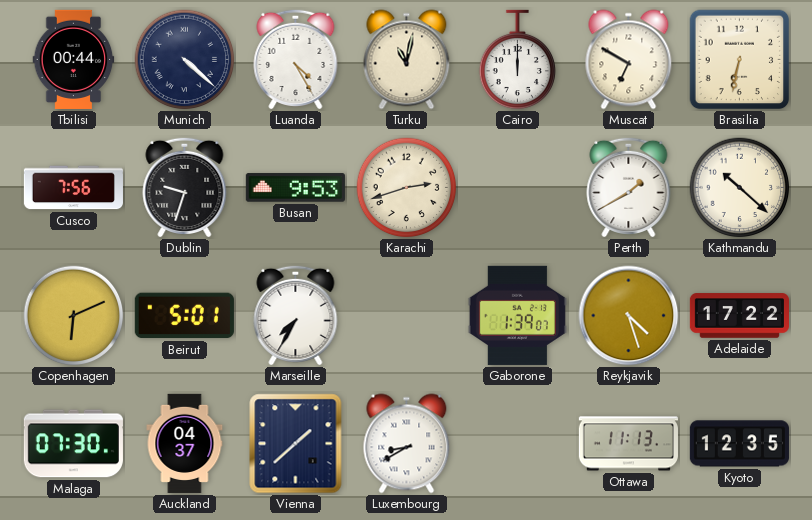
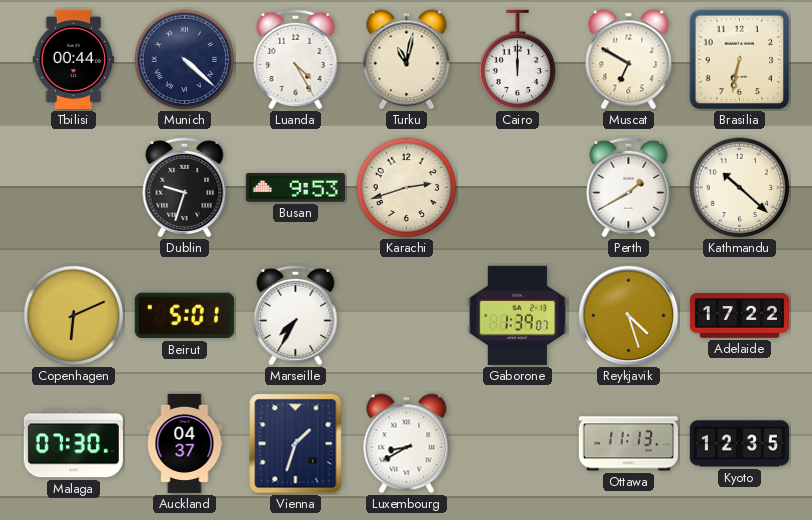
Cusco: 7:56 -> none (73, 188)
Vienna: 1:38 -> 1:33 (296, 444)
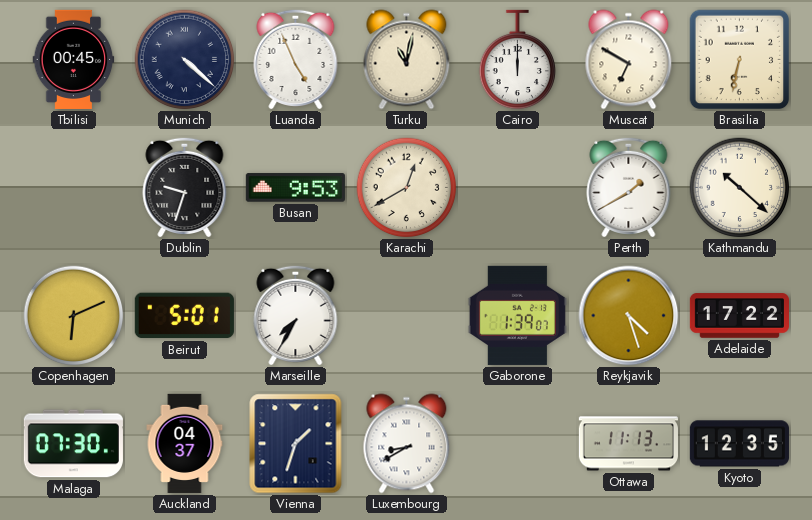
Tbilisi: 00:44 -> 00:45 (74, 59)
Luanda: 4:25 -> 4:56 (296, 59)
Karachi: 2:42 -> 12:40 (407, 188)
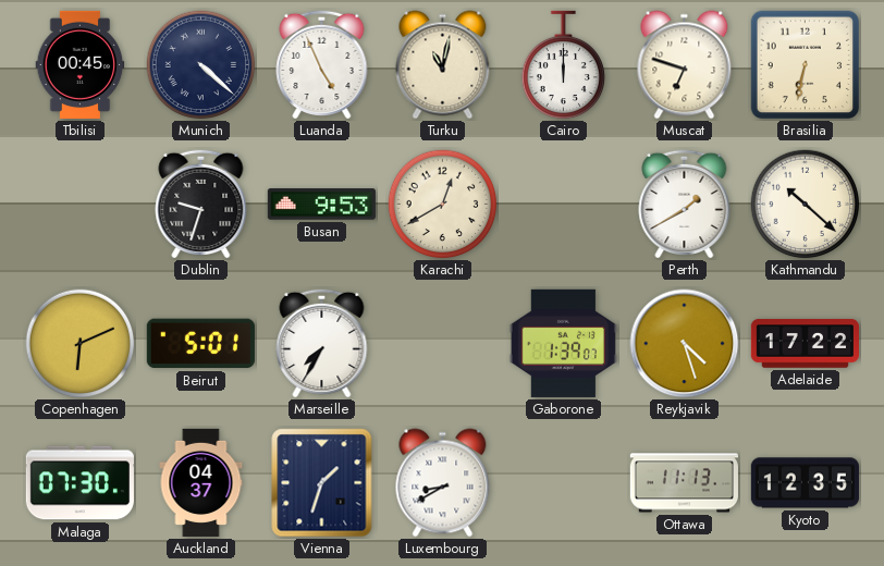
Muscat: 6:50 -> 6:48 (685, 65)
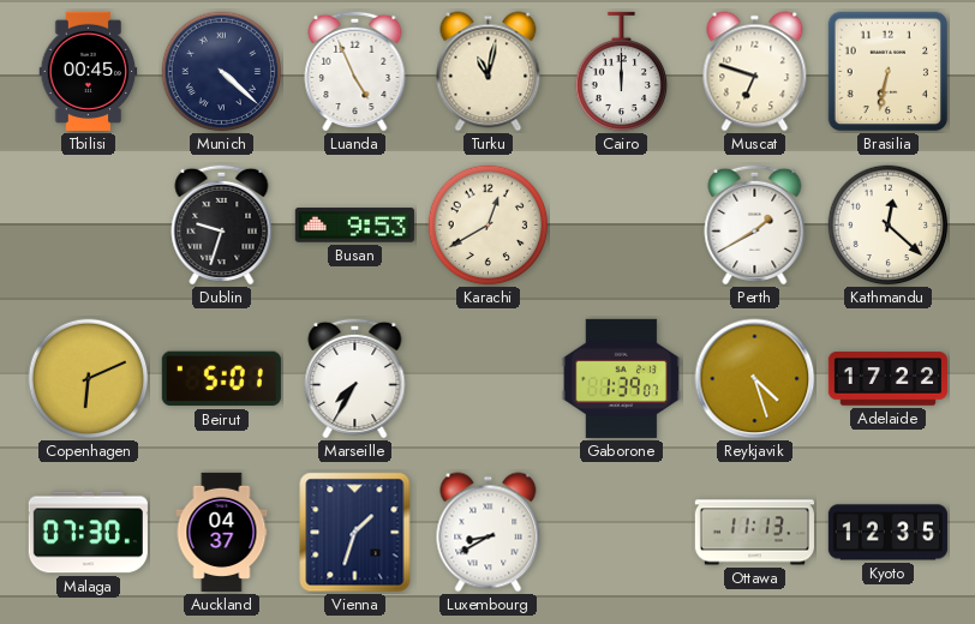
Kathmandu: 10:22 -> 12:22 (889, 226)
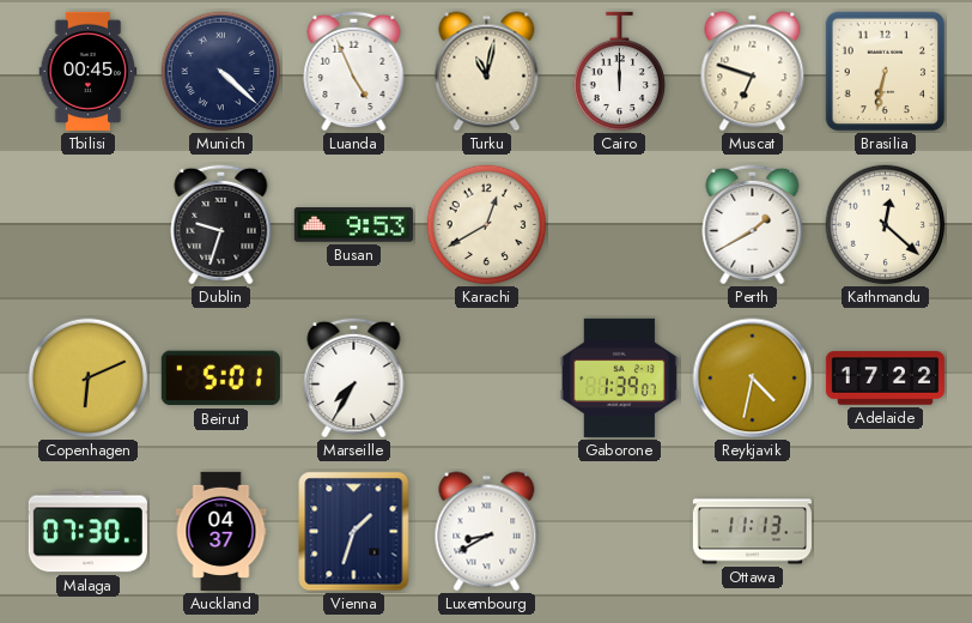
Reykjavik: 4:27 -> 4:32 (753, 379)
Kyoto: 12:35 -> none (887, 533)
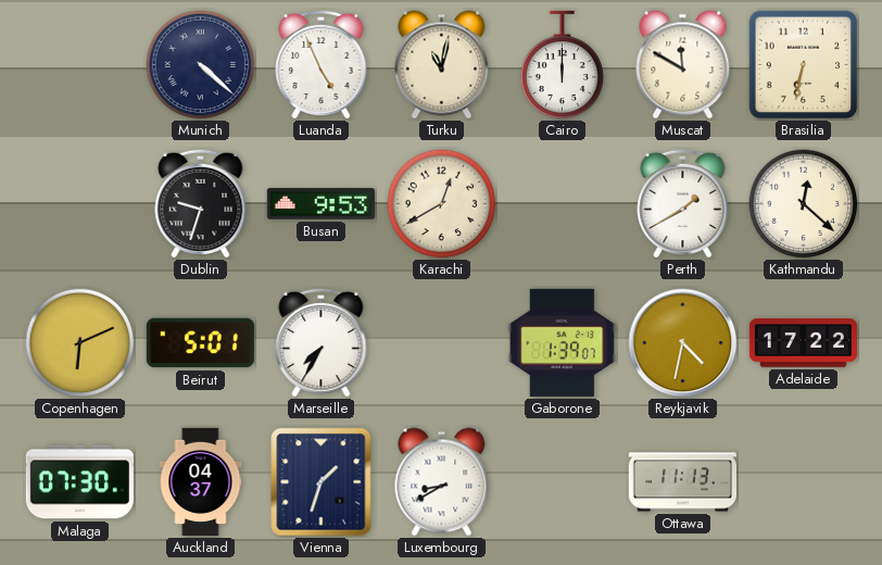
Tbilisi: 00:45 -> none (89, 71)
Muscat: 6:48 -> 11:50 (683, 65)
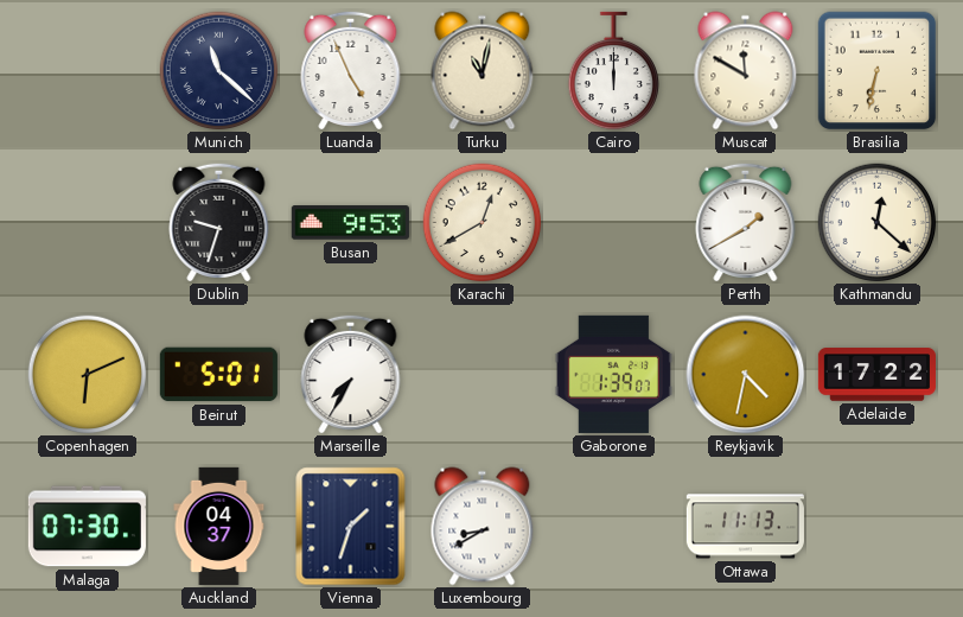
Munich: 4:22 -> 11:22 (219, 71)
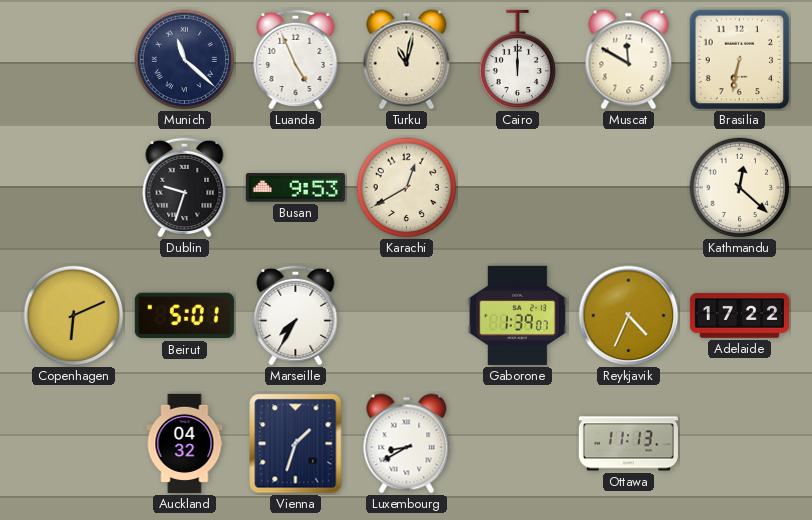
Perth: 1:40 -> none (746, 222)
Reykjavik: 4:32 -> 4:34 (629, 316)
Malaga: 07:30 -> none (87, 527)
Auckland: 04:37 -> 04:32 (185, 443)
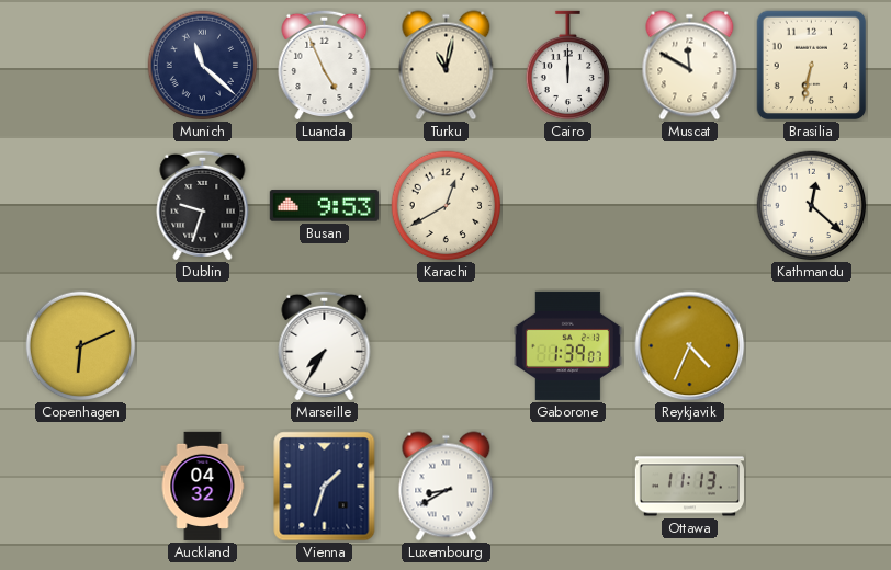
Beirut: 5:01 -> none (184, 316)
Adelaide: 17:22 -> none (739, 316)
